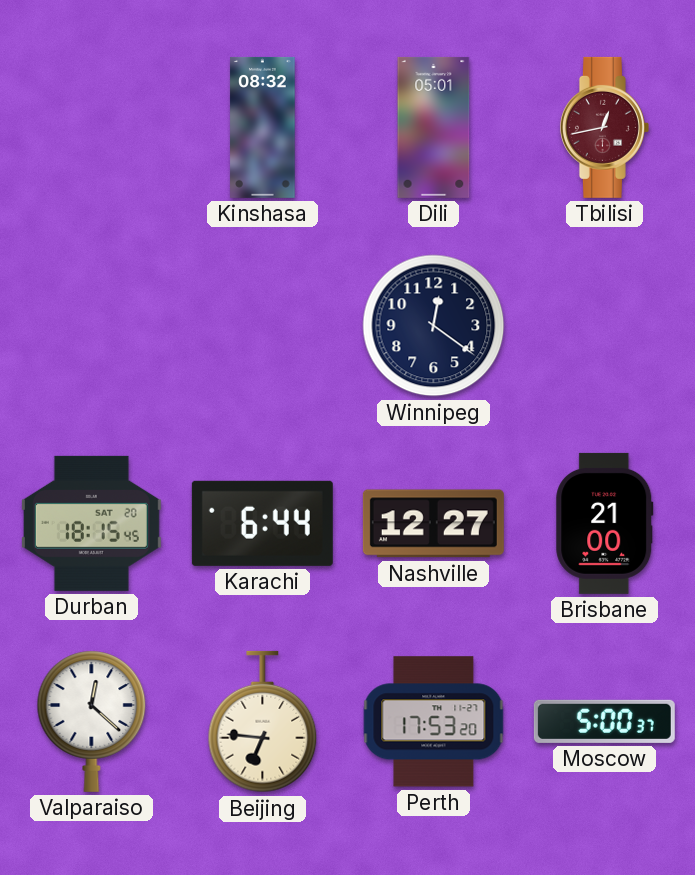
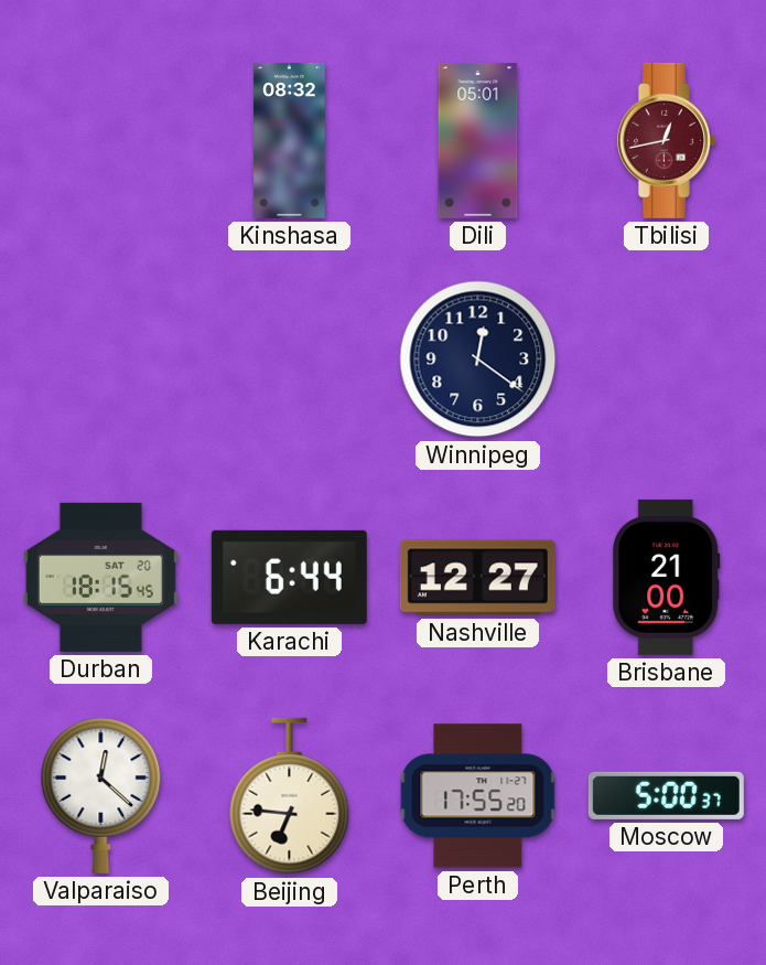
Perth: 17:53 -> 17:55 (478, 796)
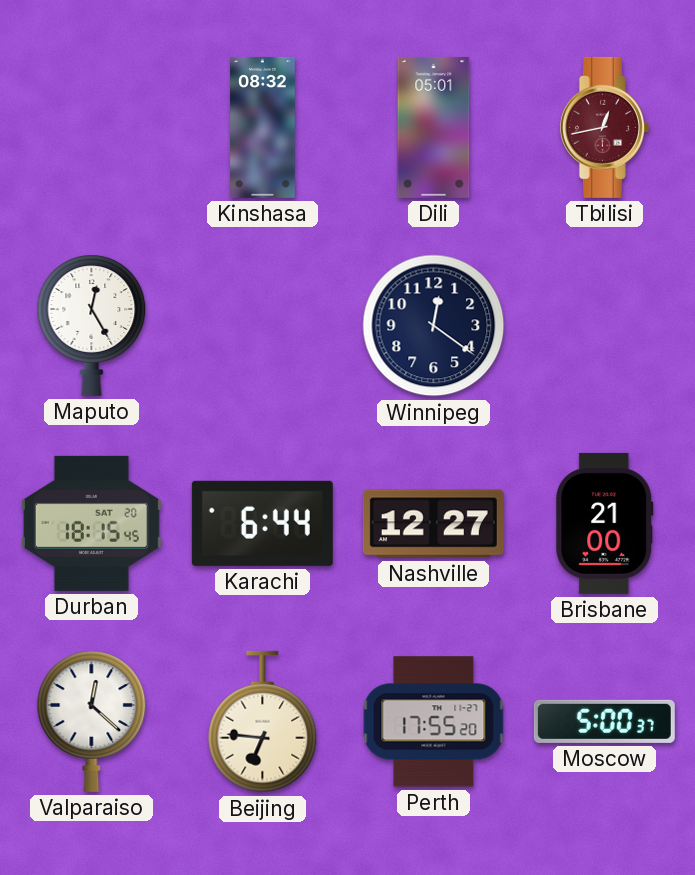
Maputo: none -> 12:25 (92, 325)
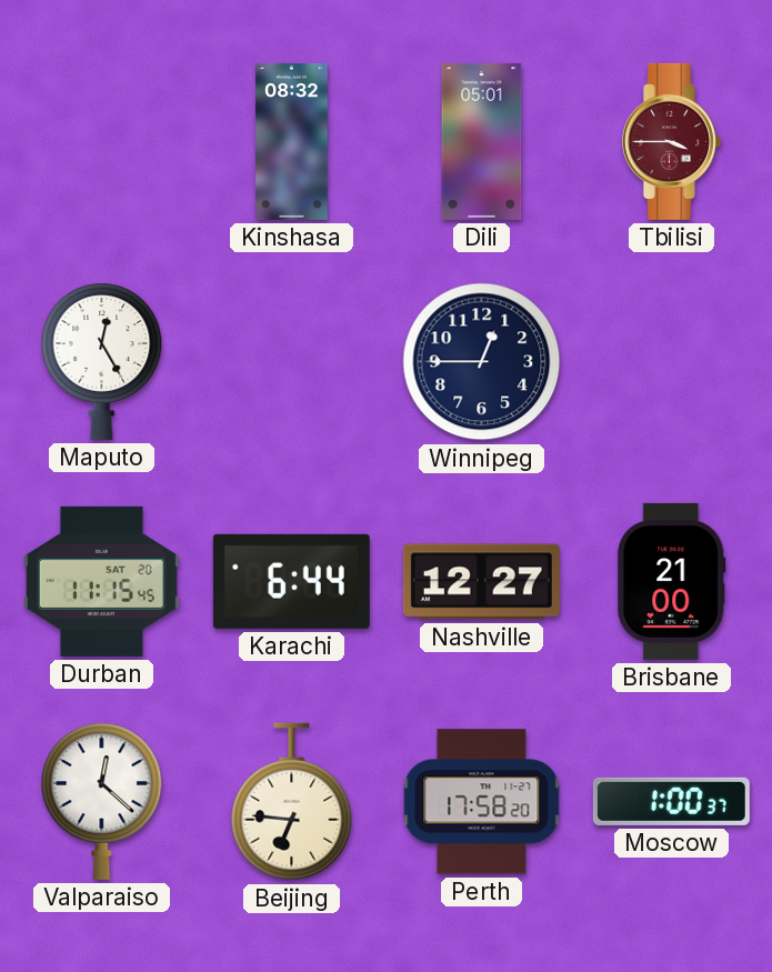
Tbilisi: 12:43 -> 3:45 (671, 141)
Winnipeg: 12:21 -> 12:45 (482, 362)
Durban: 18:15 -> 11:15 (101, 581)
Perth: 17:55 -> 17:58 (482, 802)
Moscow: 5:00 -> 1:00 (671, 801)
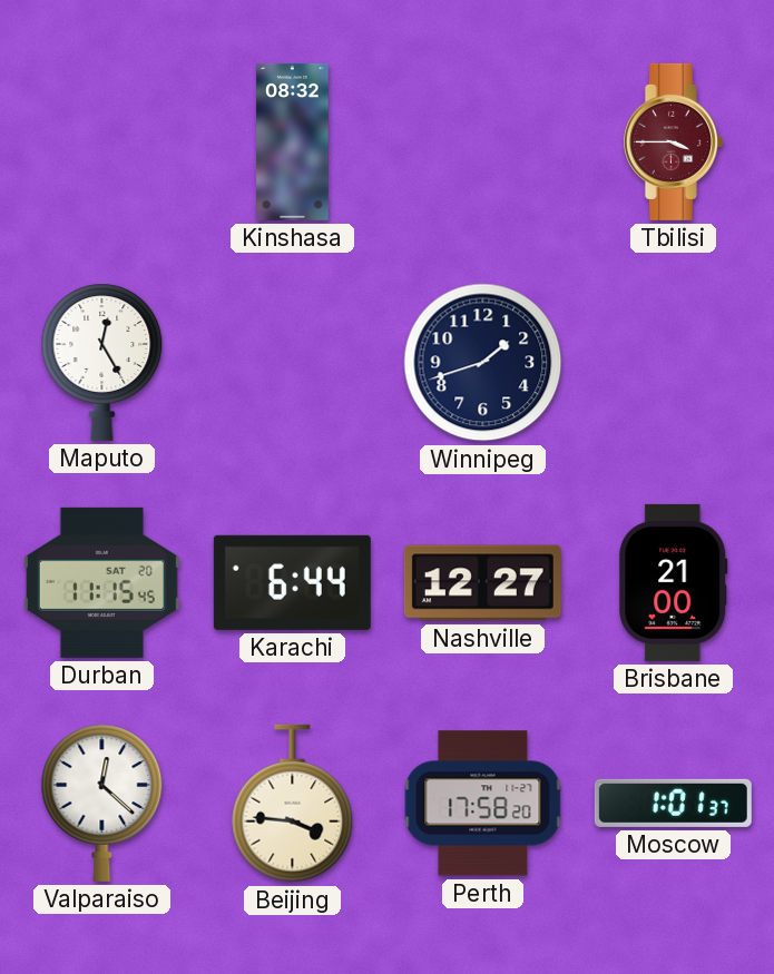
Dili: 05:01 -> none (482, 141)
Winnipeg: 12:45 -> 1:42 (483, 363)
Beijing: 6:46 -> 3:46 (293, 804)
Moscow: 1:00 -> 1:01 (673, 803)
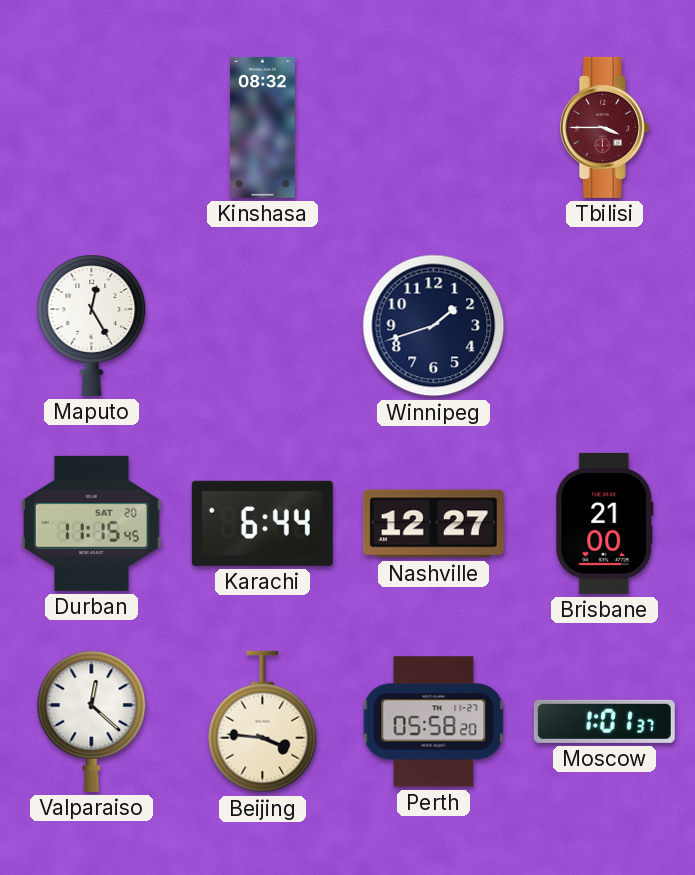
Perth: 17:58 -> 05:58 (434, 722)
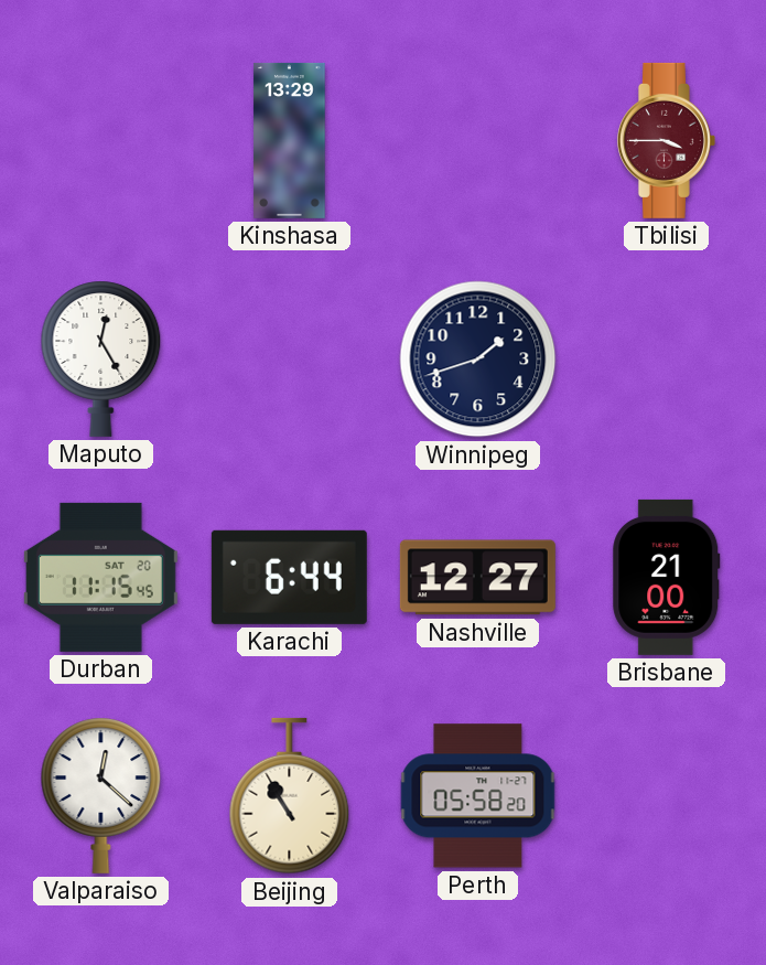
Kinshasa: 08:32 -> 13:29 (290, 140)
Beijing: 3:46 -> 10:55 (290, 796)
Moscow: 1:01 -> none (604, 721)
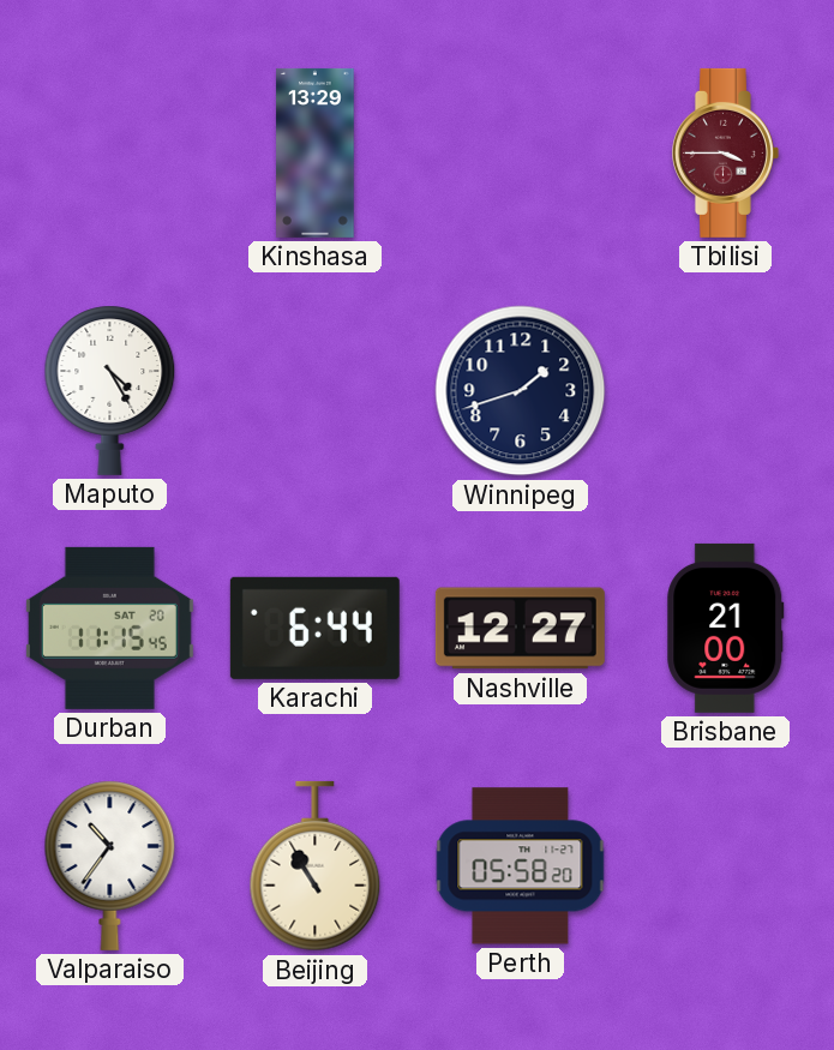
Maputo: 12:25 -> 4:25 (110, 390)
Valparaiso: 12:22 -> 10:36 (110, 865)
